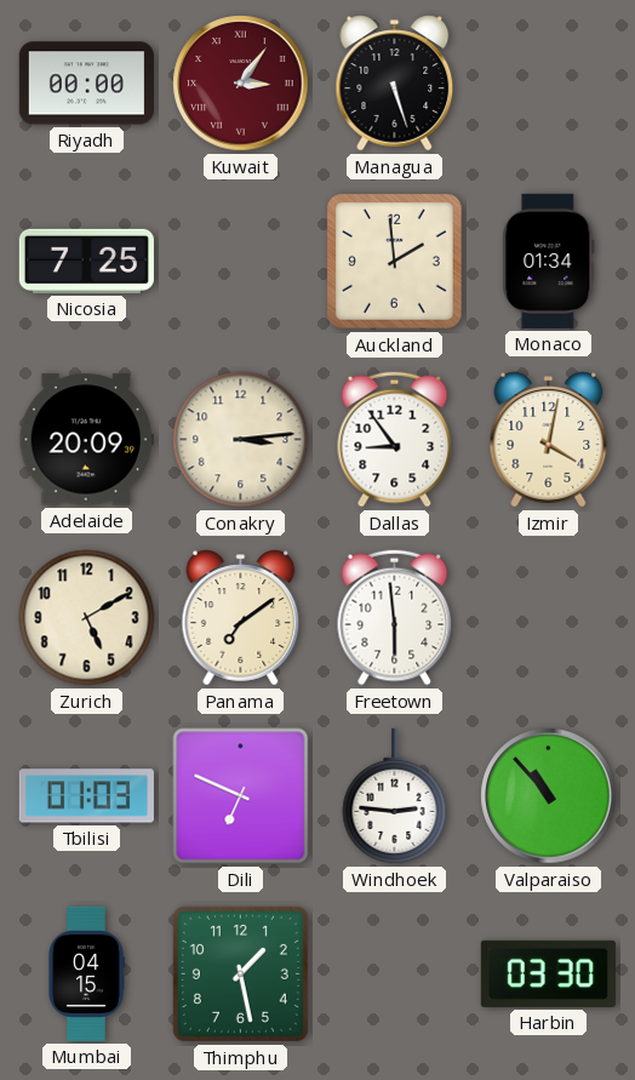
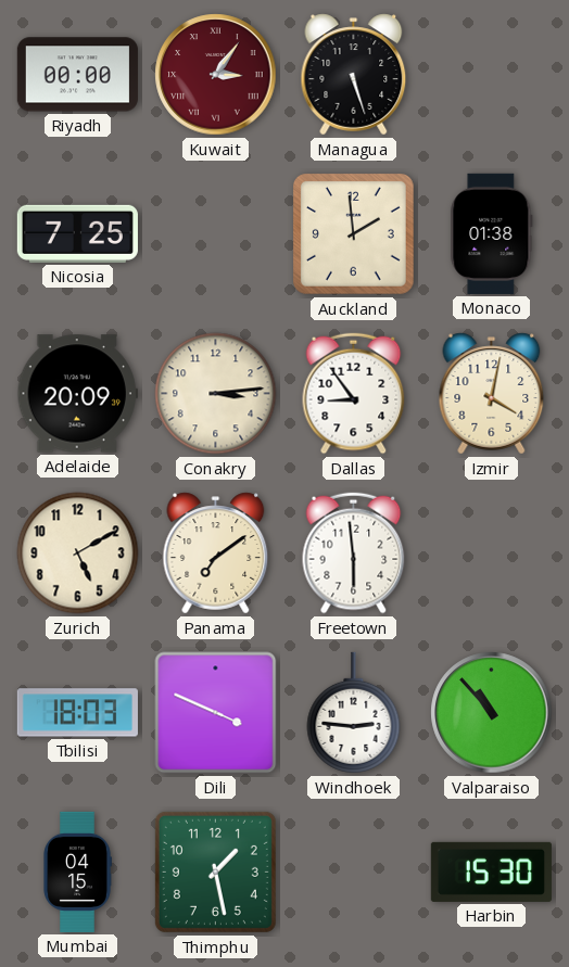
Monaco: 01:34 -> 01:38 (492, 233)
Tbilisi: 01:03 -> 18:03 (77, 713)
Dili: 6:49 -> 3:49 (216, 713)
Harbin: 03:30 -> 15:30 (491, 871)
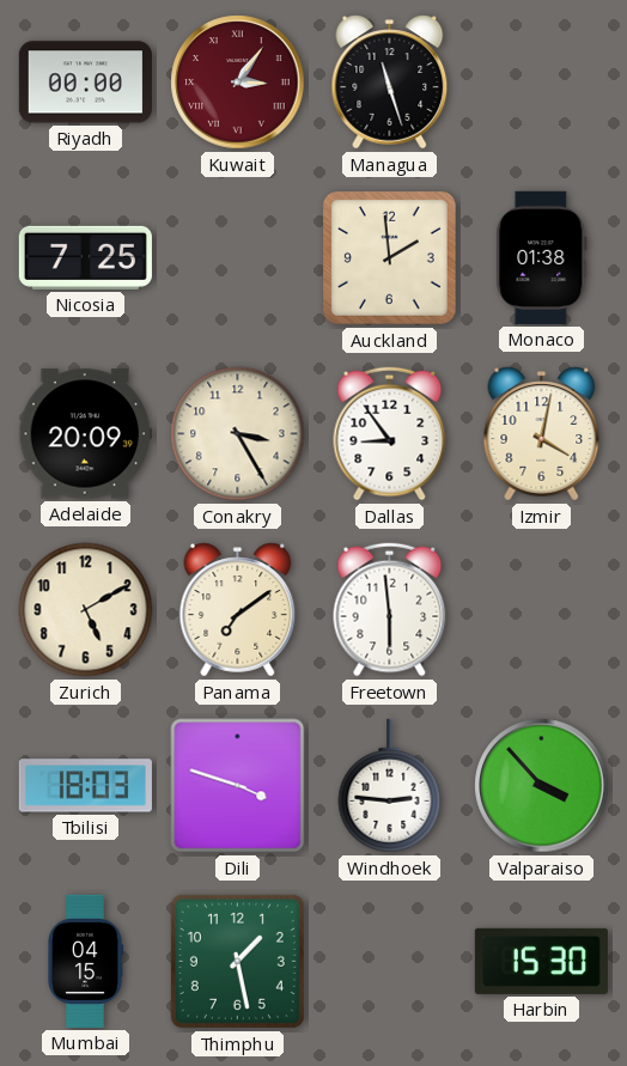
Managua: 5:27 -> 11:27 (390, 83)
Conakry: 3:14 -> 3:25 (238, 434)
Dili: 3:49 -> 3:48 (238, 786)
Valparaiso: 10:53 -> 3:53 (542, 786)
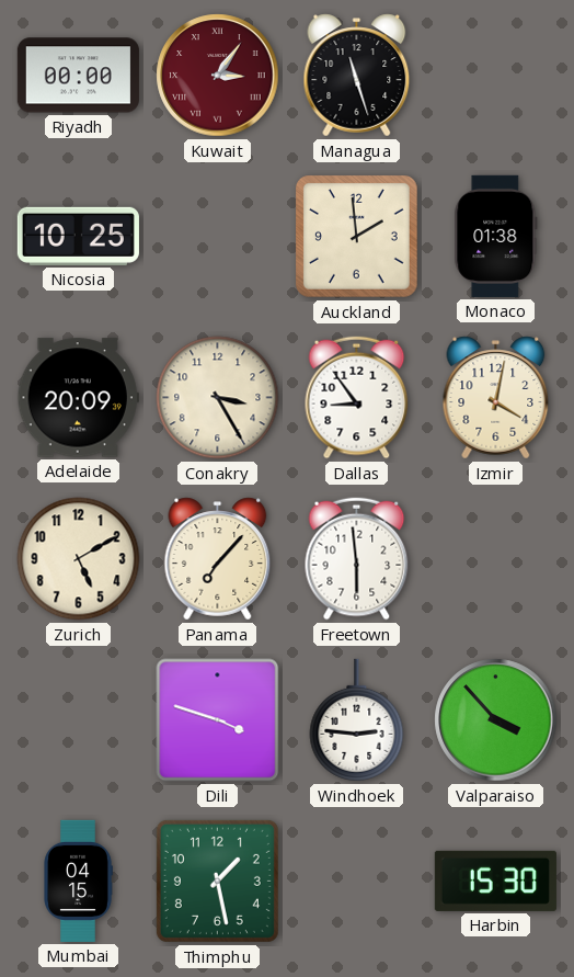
Nicosia: 7:25 -> 10:25 (78, 236)
Panama: 7:09 -> 7:07 (218, 559)
Tbilisi: 18:03 -> none (85, 786)
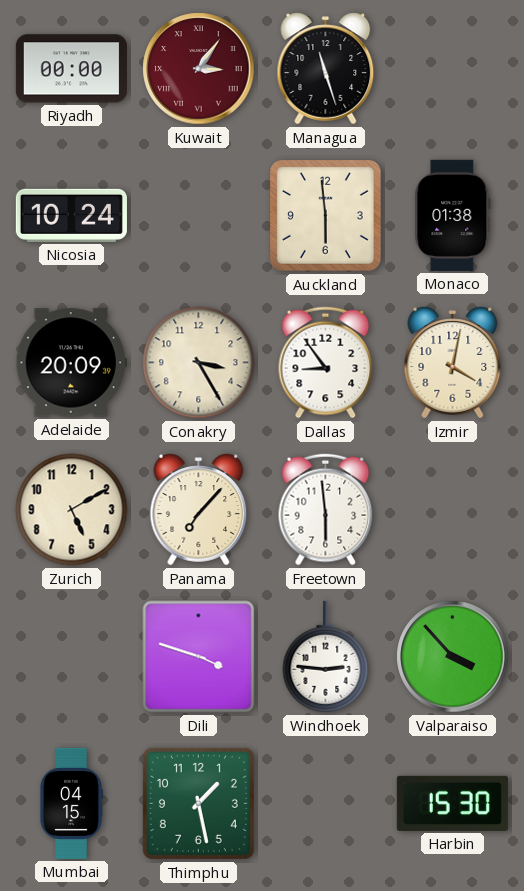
Nicosia: 10:25 -> 10:24 (71, 215)
Auckland: 1:59 -> 5:59 (326, 216)
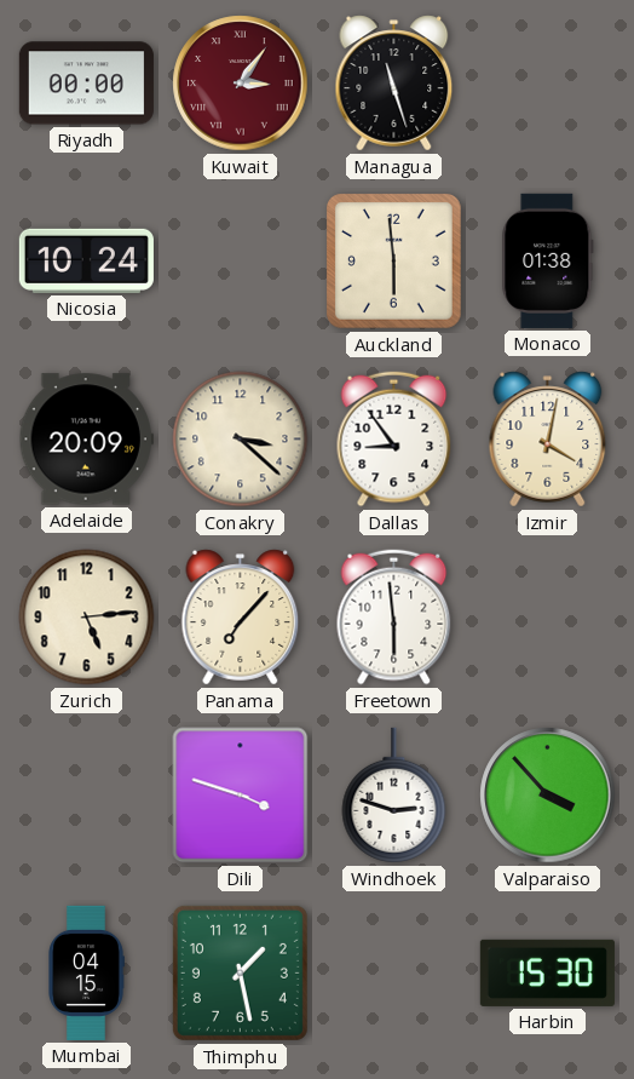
Conakry: 3:25 -> 3:22 (241, 440)
Zurich: 5:10 -> 5:14 (87, 618)
Windhoek: 2:46 -> 2:48 (394, 796)
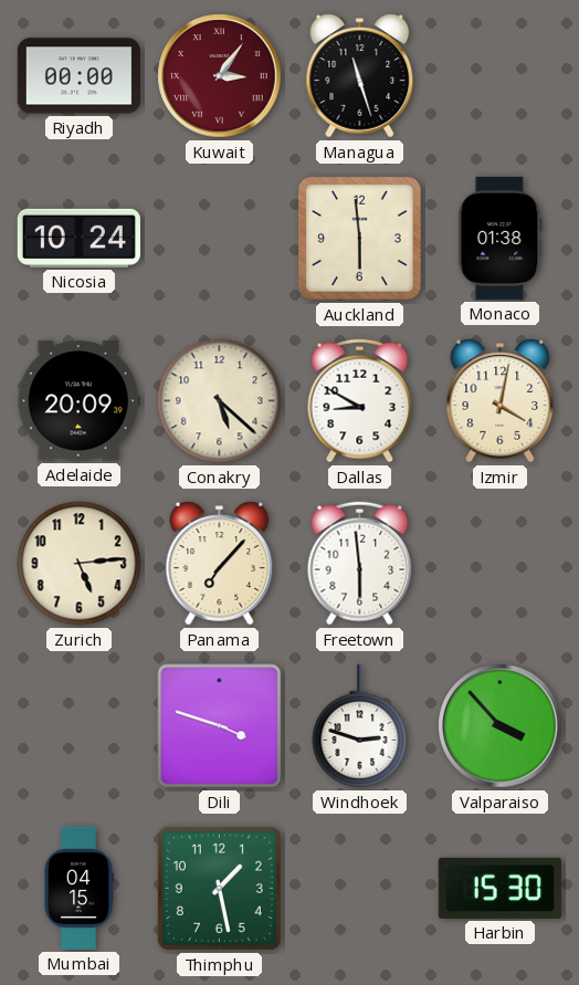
Conakry: 3:22 -> 5:22 (220, 401)
Dallas: 8:54 -> 8:50 (360, 401)
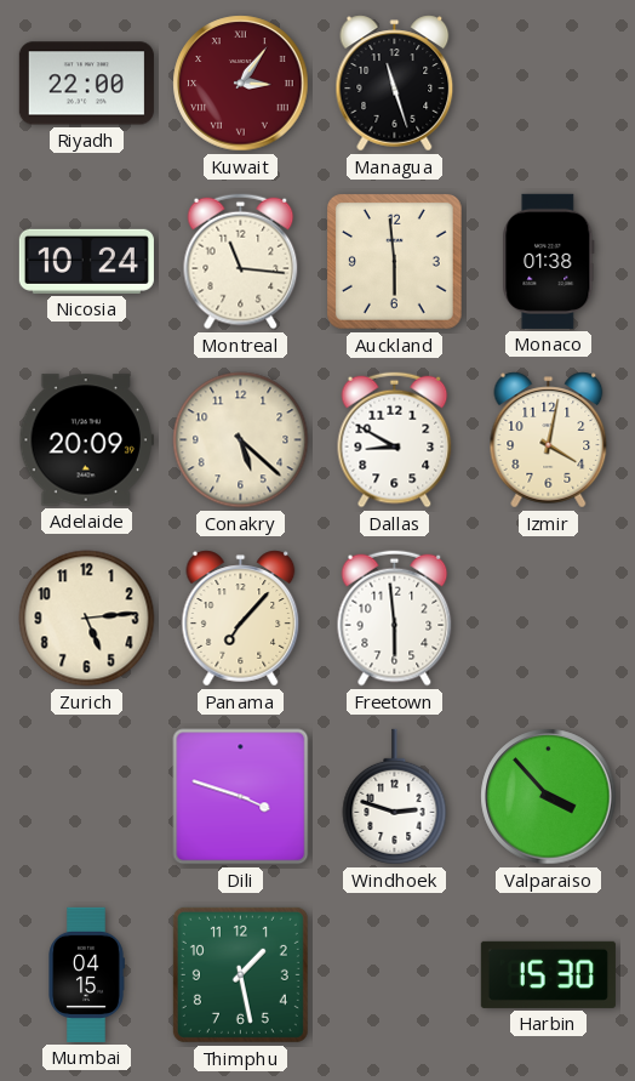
Riyadh: 00:00 -> 22:00 (86, 84)
Montreal: none -> 11:16 (241, 262)
